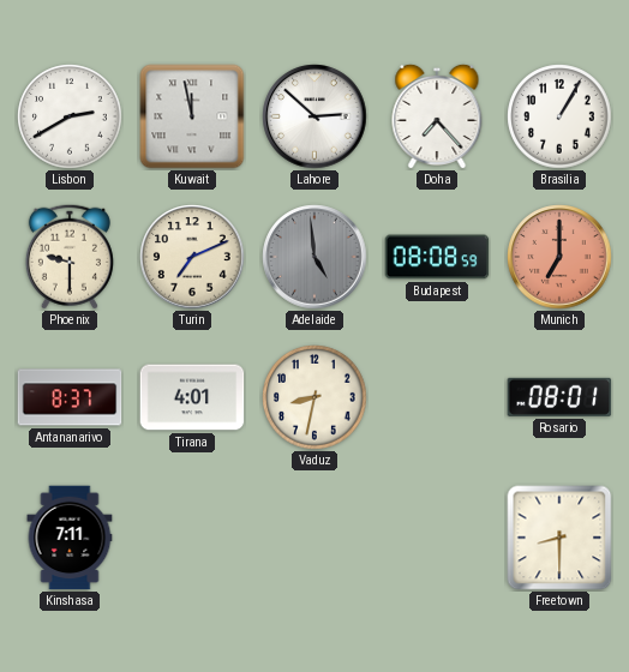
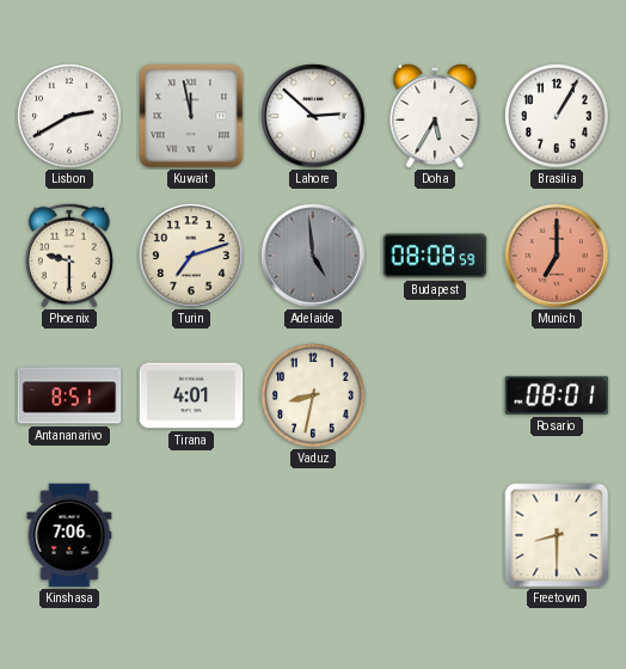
Doha: 7:23 -> 5:35 (435, 115)
Turin: 7:11 -> 7:12 (191, 256)
Antananarivo: 8:37 -> 8:51 (69, 395)
Kinshasa: 7:11 -> 7:06 (69, 535)
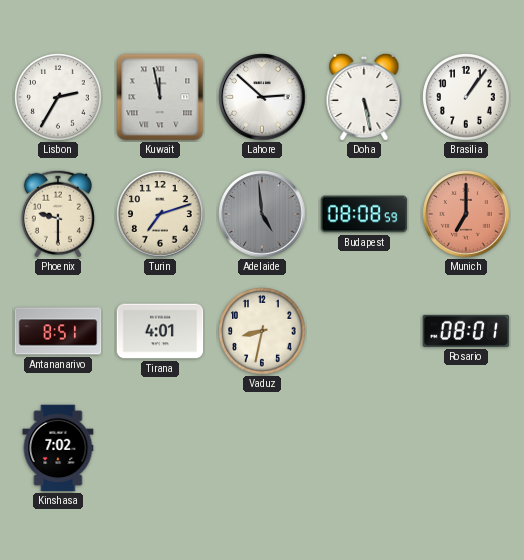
Lisbon: 2:40 -> 2:35 (58, 97)
Doha: 5:35 -> 5:28 (364, 96)
Brasilia: 1:05 -> 1:06 (466, 97)
Kinshasa: 7:06 -> 7:02 (58, 448)
Freetown: 8:30 -> none (557, 535)
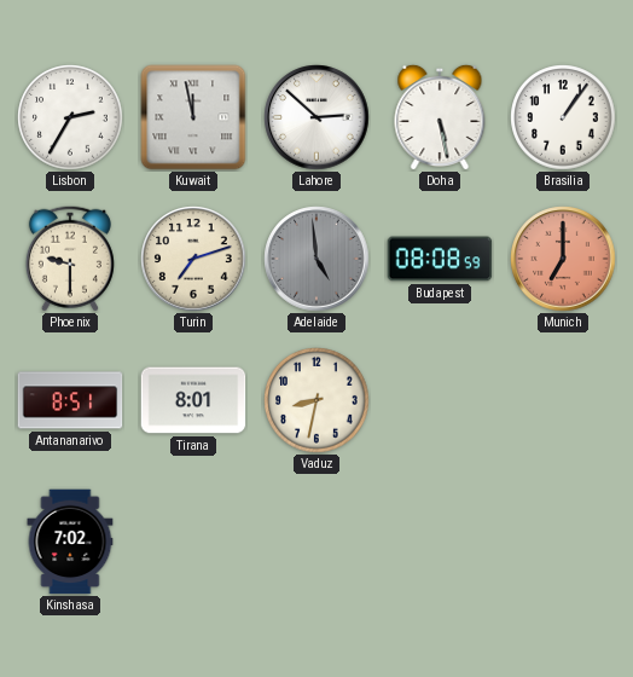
Tirana: 4:01 -> 8:01 (193, 400)
Rosario: 08:01 -> none (466, 331)
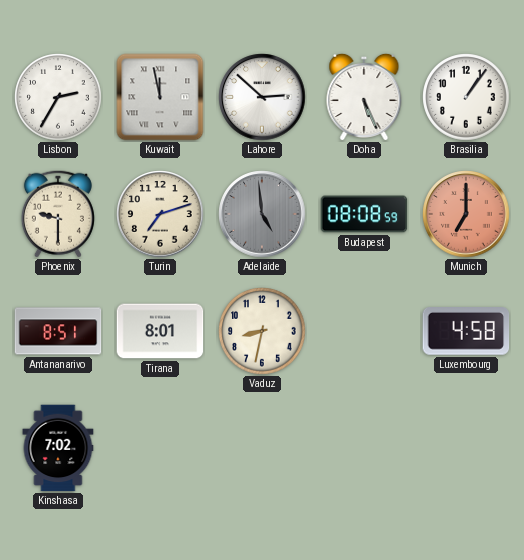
Doha: 5:28 -> 5:26 (364, 96)
Luxembourg: none -> 4:58 (466, 332)
